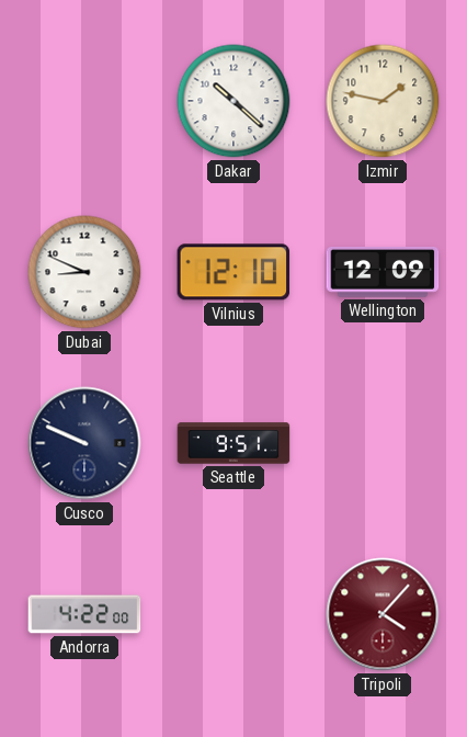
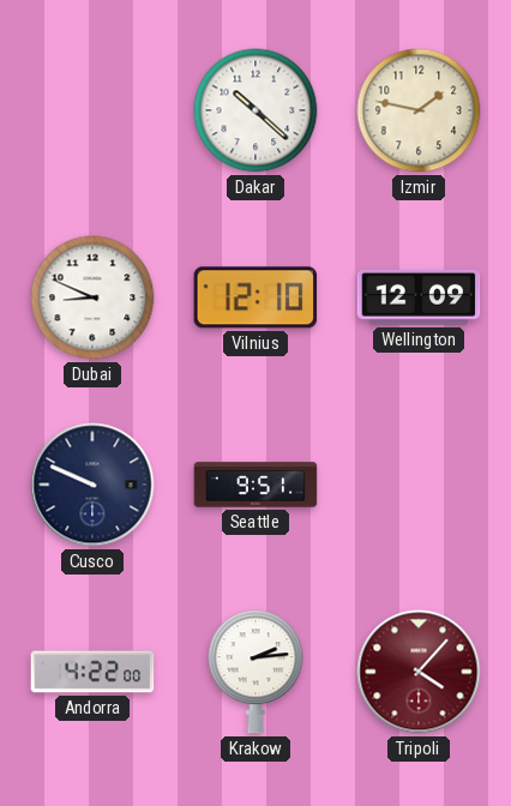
Krakow: none -> 2:14 (256, 672)
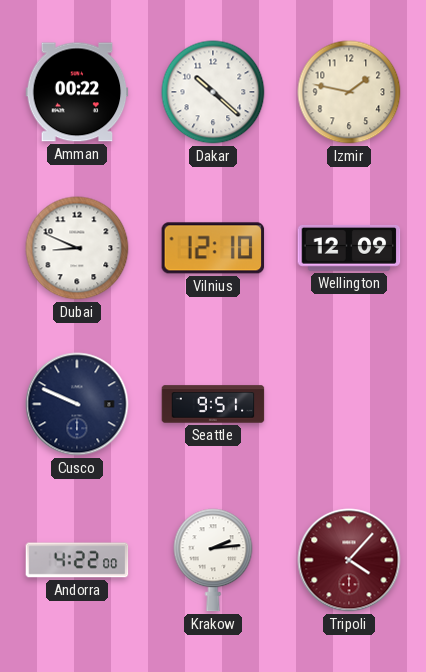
Amman: none -> 00:22 (77, 92)
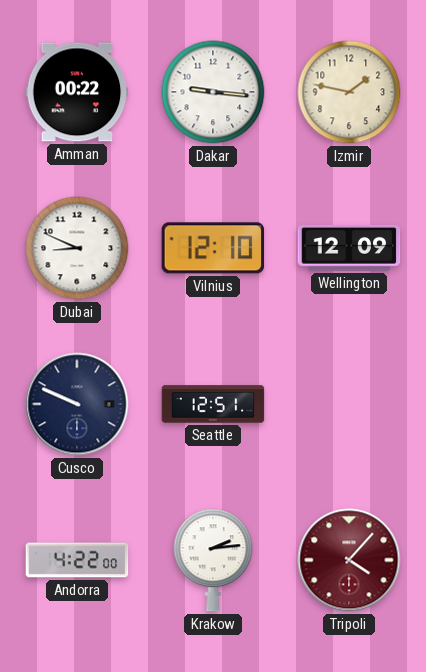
Dakar: 10:22 -> 9:16 (213, 92)
Seattle: 9:51 -> 12:51 (213, 404)
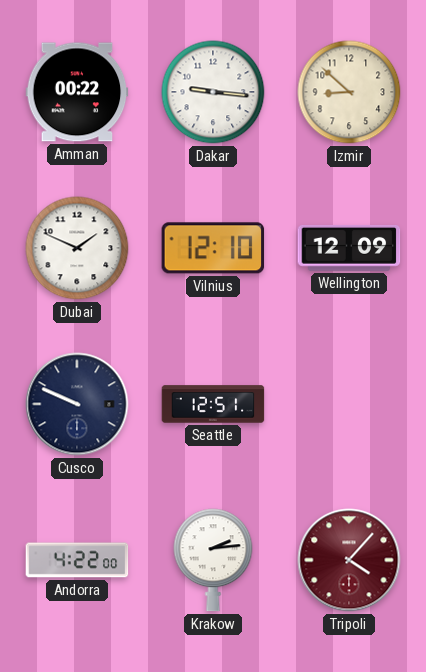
Izmir: 1:47 -> 8:52 (349, 92)
Dubai: 8:49 -> 1:49 (77, 248)
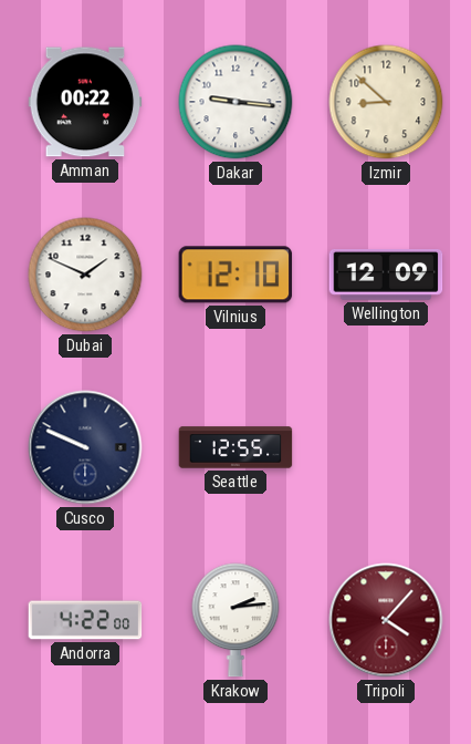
Seattle: 12:51 -> 12:55 (236, 447)
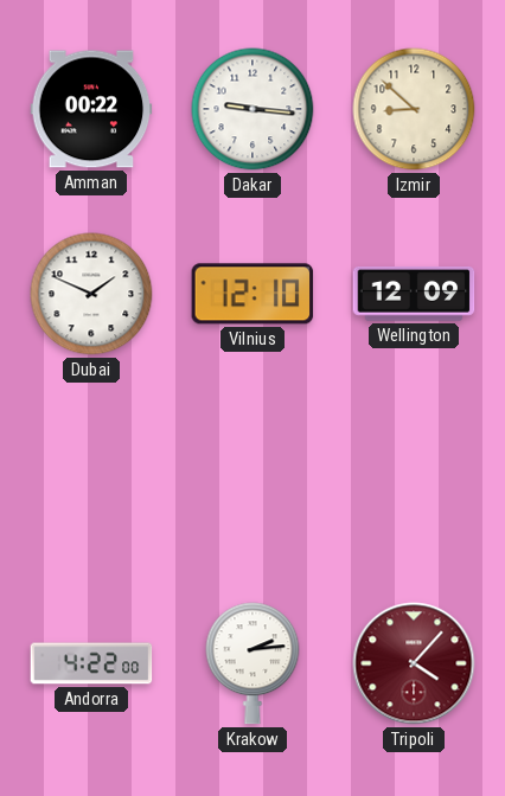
Cusco: 9:49 -> none (85, 447)
Seattle: 12:55 -> none (236, 447)
